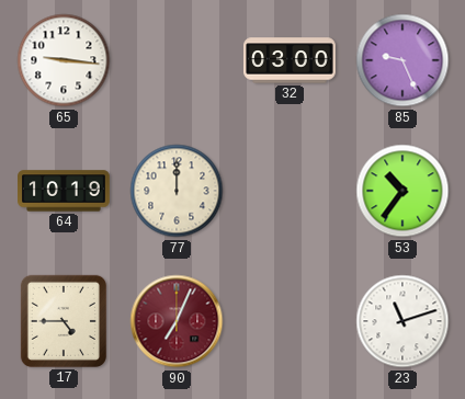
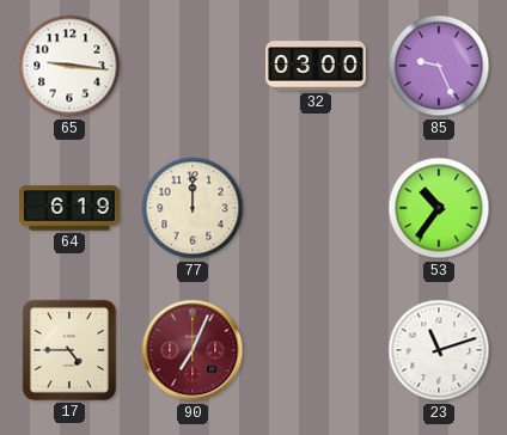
64: 10:19 -> 6:19 (71, 208)
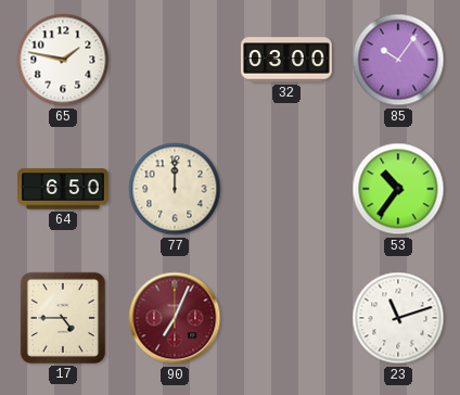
65: 9:16 -> 1:47 (63, 60)
85: 9:26 -> 10:06 (398, 60)
64: 6:19 -> 6:50 (64, 189)
